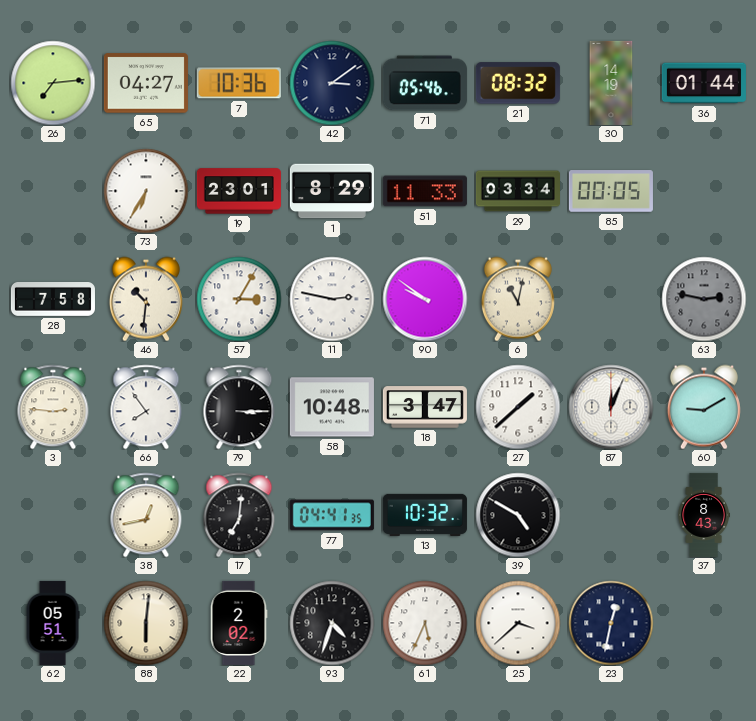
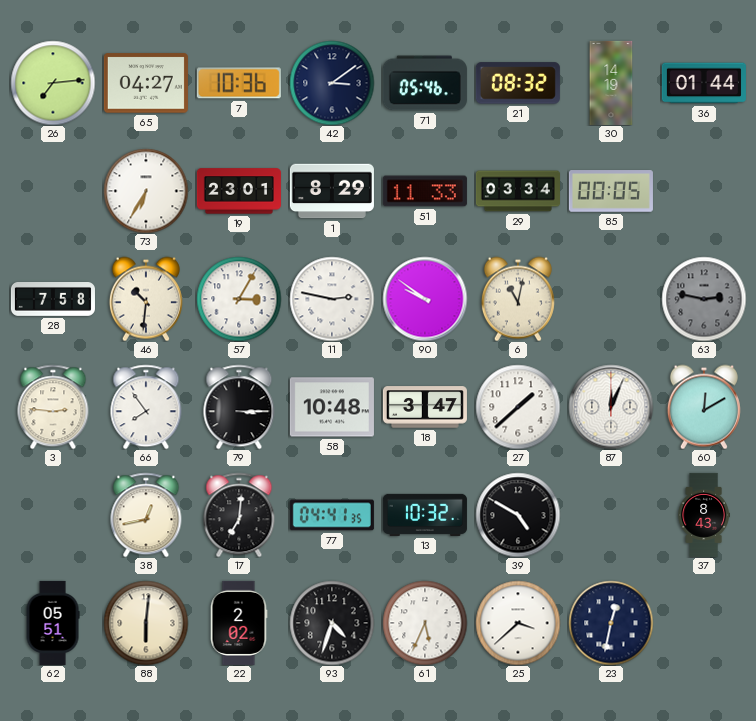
60: 9:10 -> 12:10 (704, 407)
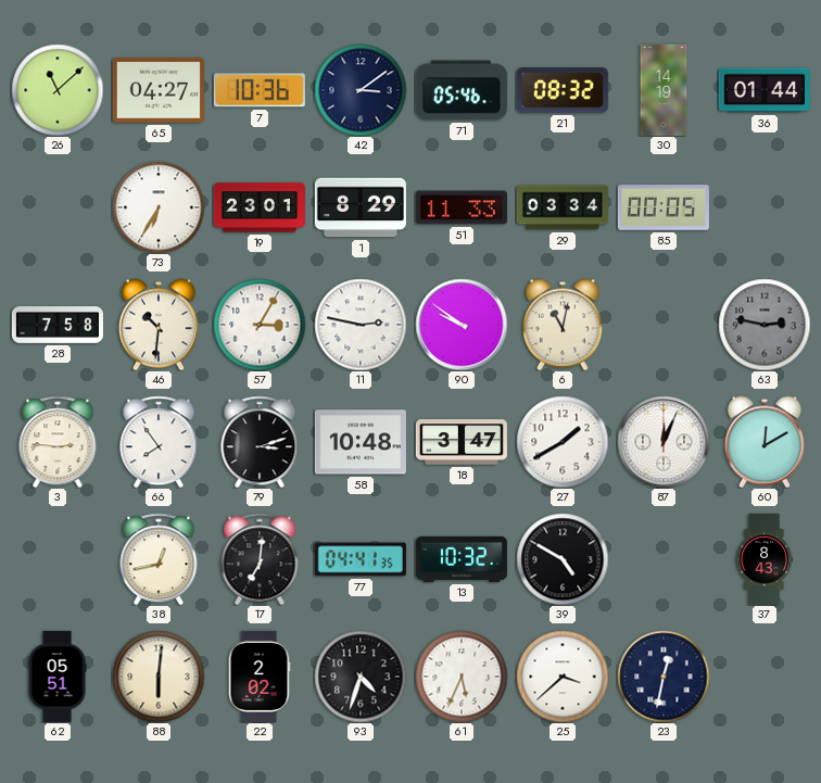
26: 7:14 -> 11:08 (58, 90)
79: 3:15 -> 3:12 (260, 442)
27: 1:38 -> 1:40 (563, 442)
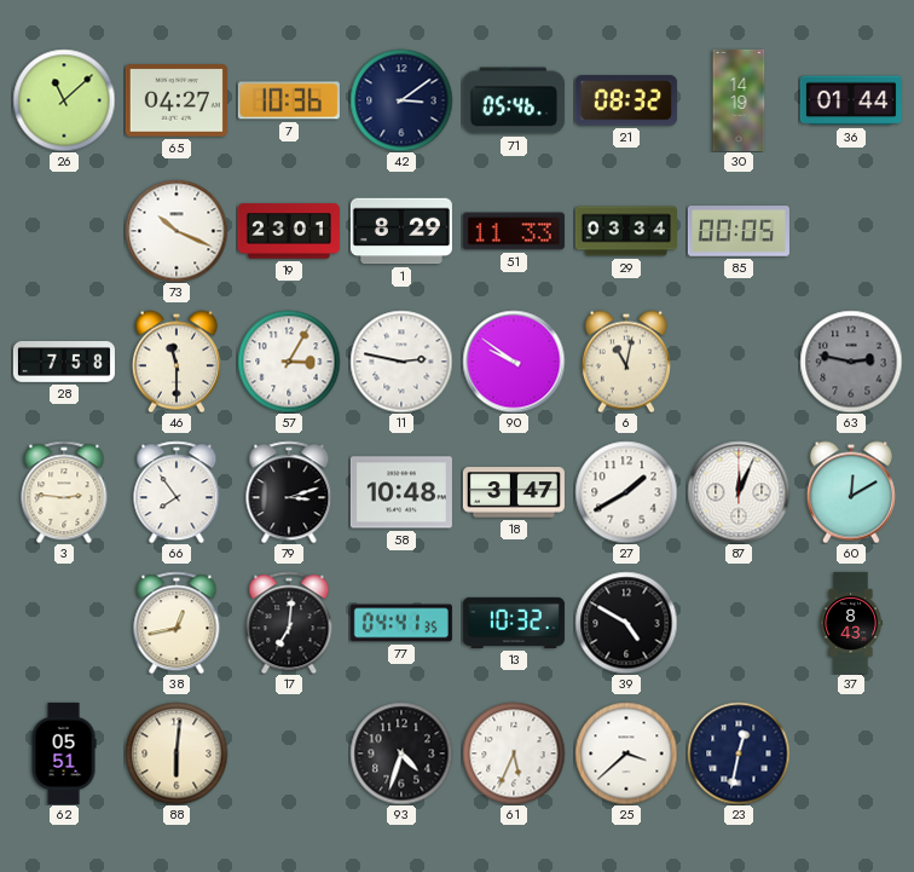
73: 6:35 -> 10:19 (177, 231)
46: 10:31 -> 11:30 (177, 362)
22: 2:02 -> none (260, 677)
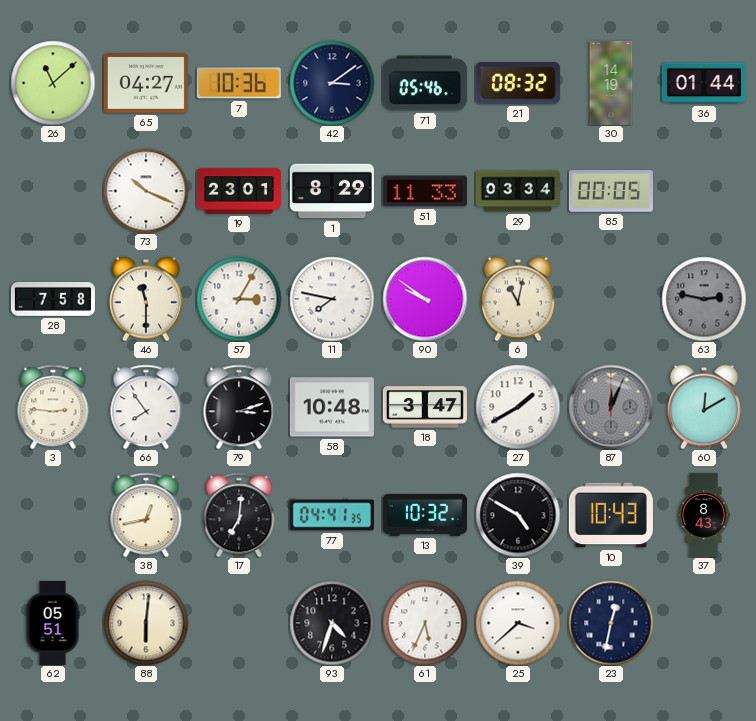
11: 2:47 -> 7:47 (332, 299)
87 dial: white -> grey (611, 407)
10: none -> 10:43 (611, 515)
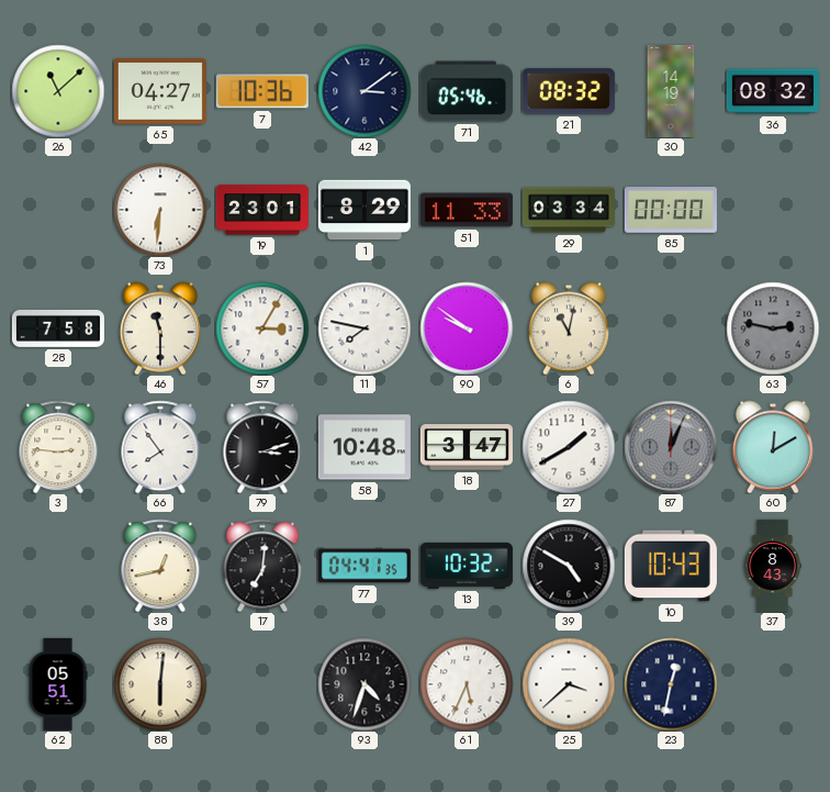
36: 01:44 -> 08:32 (773, 91)
73: 10:19 -> 6:31 (160, 210)
85: 00:05 -> 00:00 (671, 210)
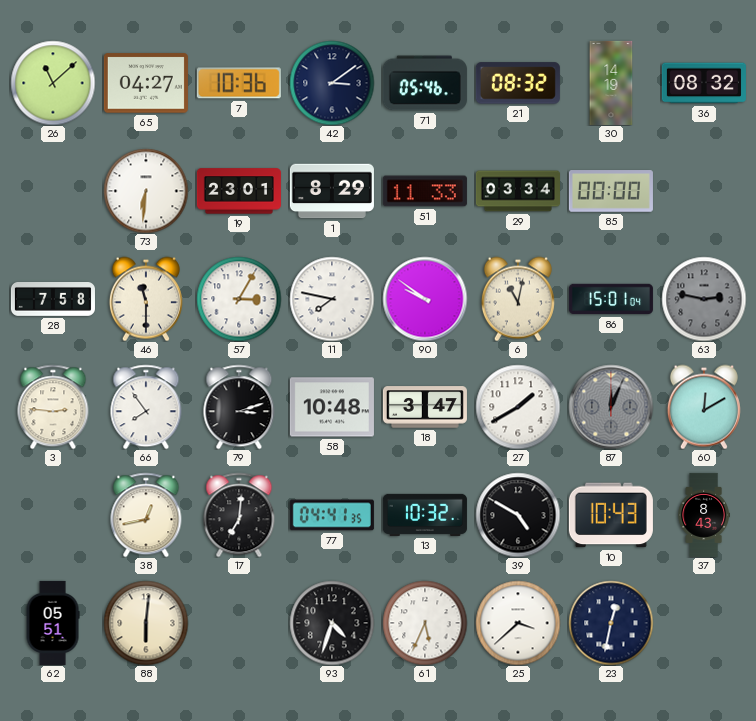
86: none -> 15:01 (611, 299)
